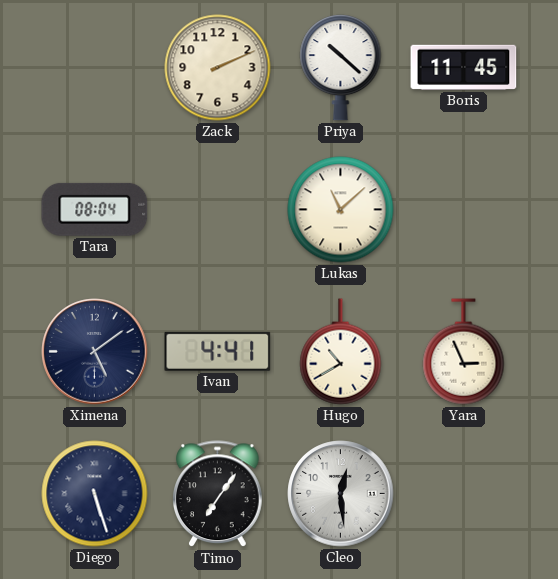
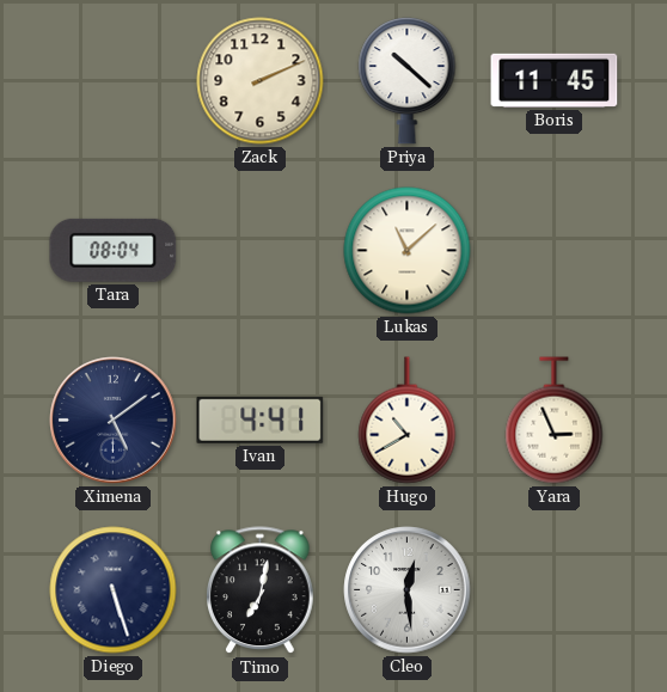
Timo: 7:06 -> 7:02 (261, 590)
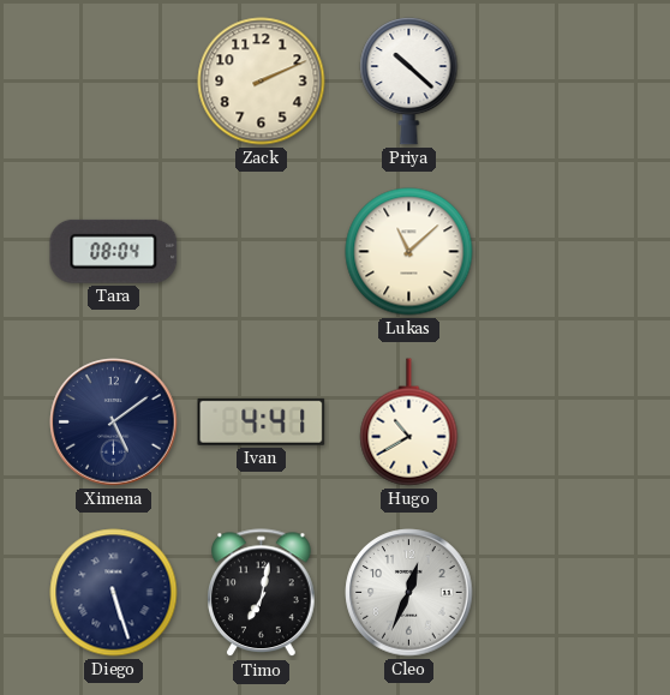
Boris: 11:45 -> none (555, 80)
Yara: 2:56 -> none (555, 421)
Cleo: 12:29 -> 12:34 (409, 593)
